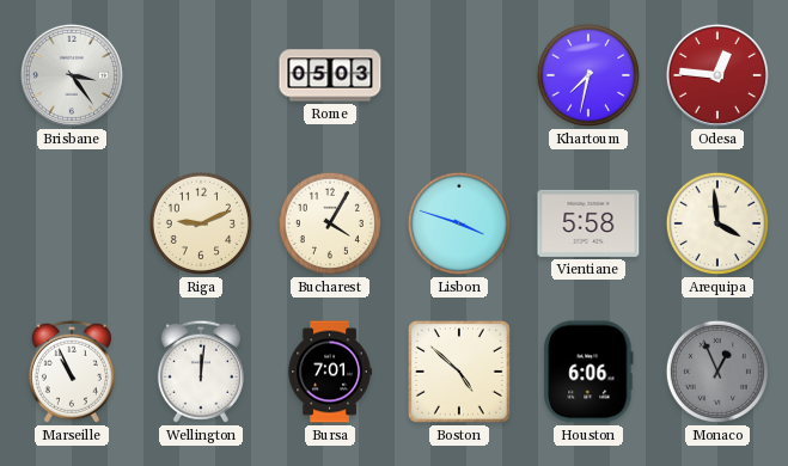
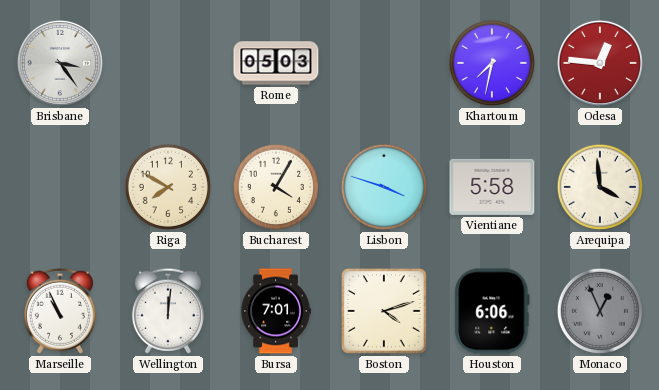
Riga: 9:11 -> 7:50 (168, 187)
Boston: 4:52 -> 4:12 (385, 312)
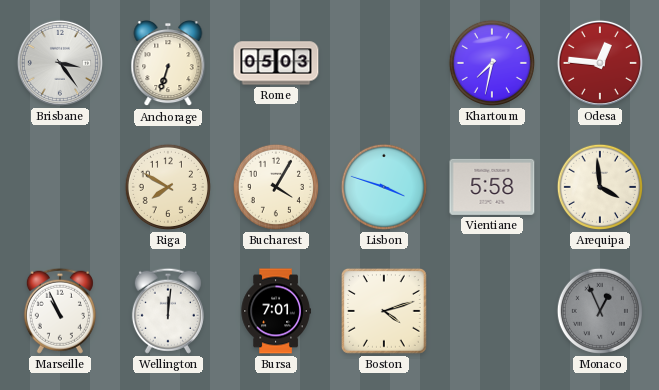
Anchorage: none -> 6:33 (168, 64)
Houston: 6:06 -> none (492, 311)
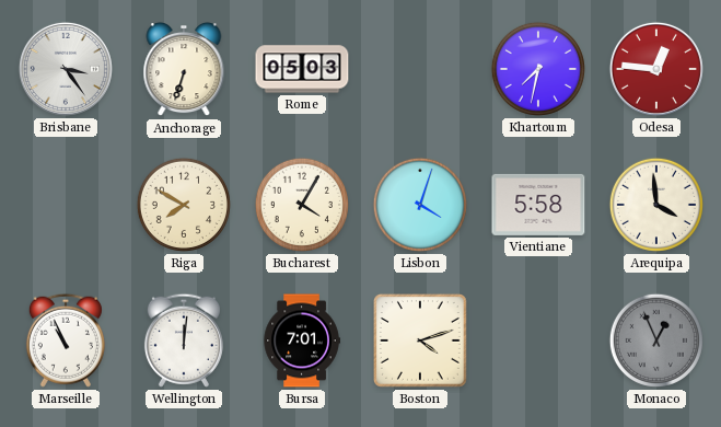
Lisbon: 3:48 -> 4:03 (420, 205)
